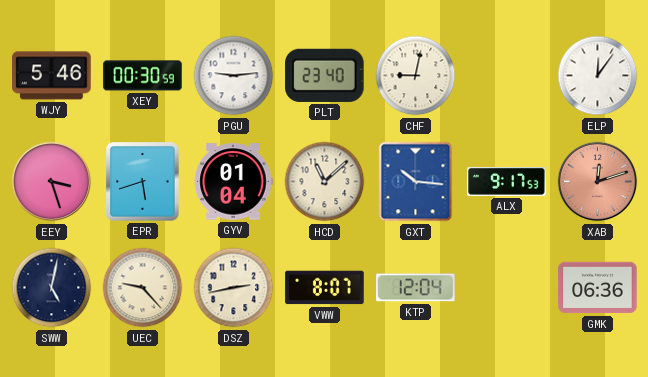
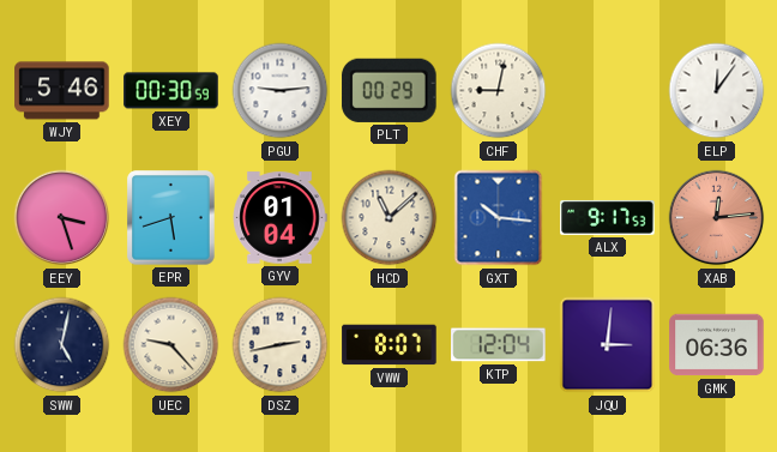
PLT: 23:40 -> 00:29 (390, 90)
XAB: 12:12 -> 12:14 (717, 218)
JQU: none -> 3:01 (608, 345)
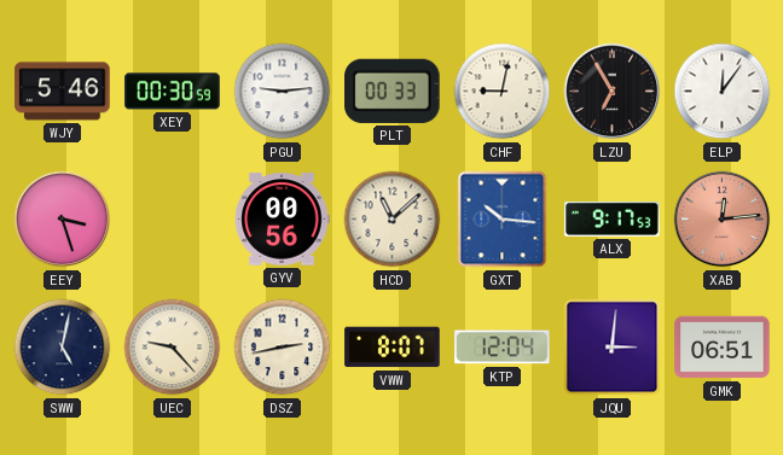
PLT: 00:29 -> 00:33 (393, 91)
LZU: none -> 6:55 (613, 92)
EPR: 5:42 -> none (171, 218)
GYV: 01:04 -> 00:56 (282, 220)
GMK: 06:36 -> 06:51 (723, 348)
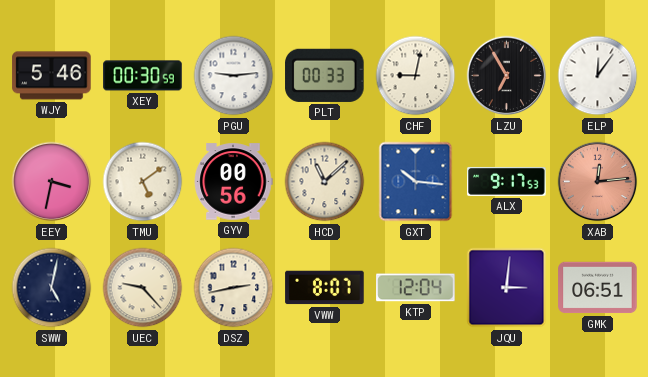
EEY: 3:27 -> 3:32 (52, 182)
TMU: none -> 5:09 (143, 182)
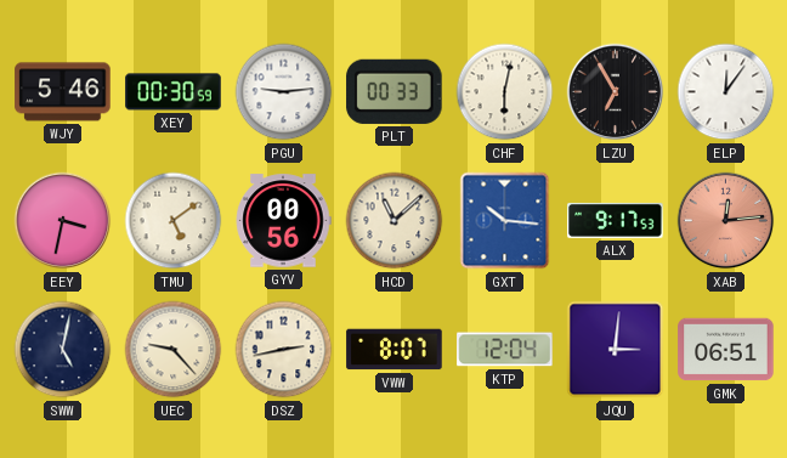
CHF: 9:02 -> 6:02 (505, 92)
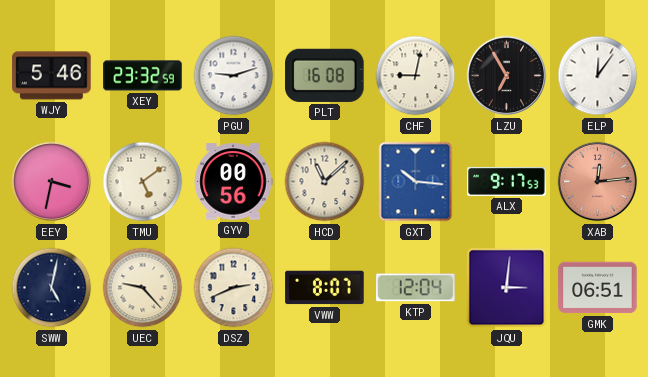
XEY: 00:30 -> 23:32 (143, 76)
PGU: 9:14 -> 9:12 (234, 76)
PLT: 00:33 -> 16:08 (325, 75)
CHF: 6:02 -> 9:02 (416, 76)
DSZ: 2:43 -> 2:41 (234, 288)
